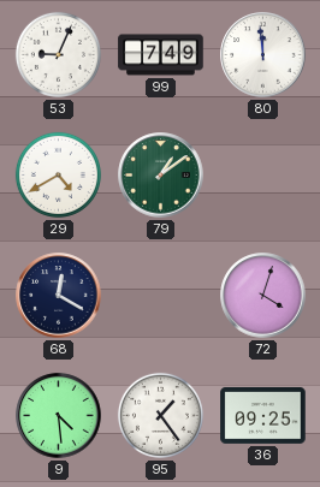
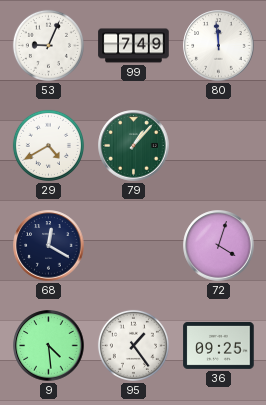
79: 1:09 -> 1:07 (134, 146)
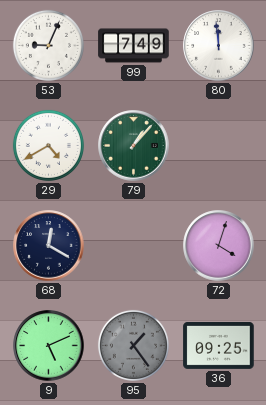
9: 4:29 -> 5:11 (49, 346)
95 dial: white -> grey (133, 345)
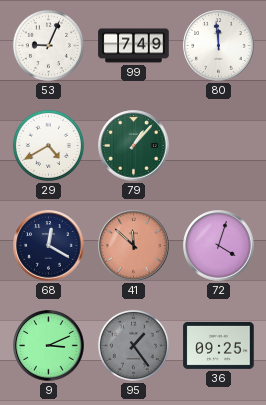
41: none -> 11:52 (134, 246)
9: 5:11 -> 3:11 (49, 346)
